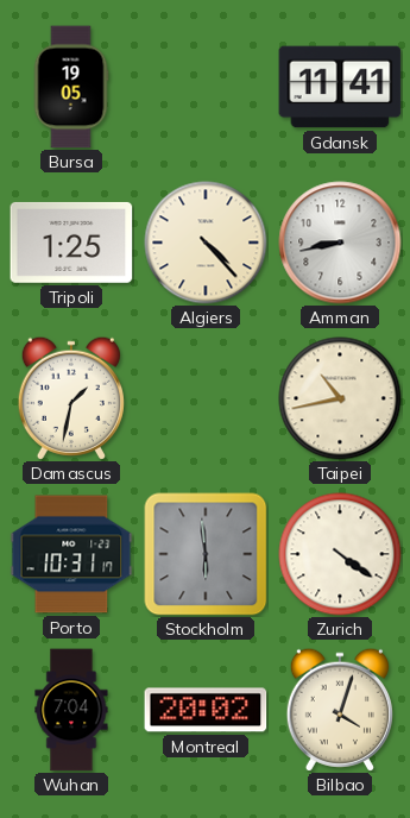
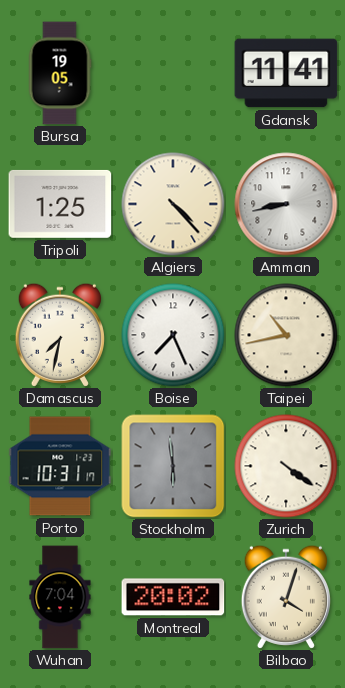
Damascus: 1:32 -> 7:32 (60, 335)
Boise: none -> 7:26 (173, 335)
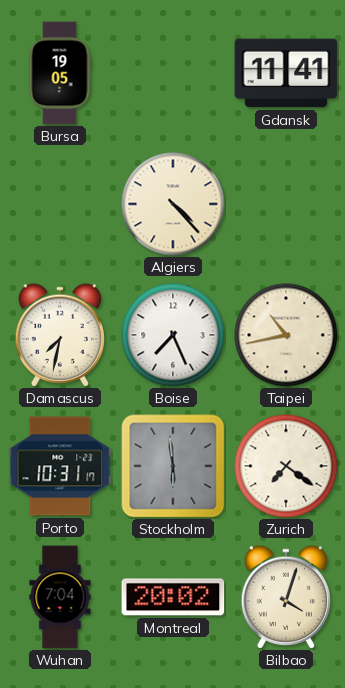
Tripoli: 1:25 -> none (60, 204)
Amman: 8:43 -> none (286, 204)
Zurich: 4:21 -> 7:21 (286, 466)
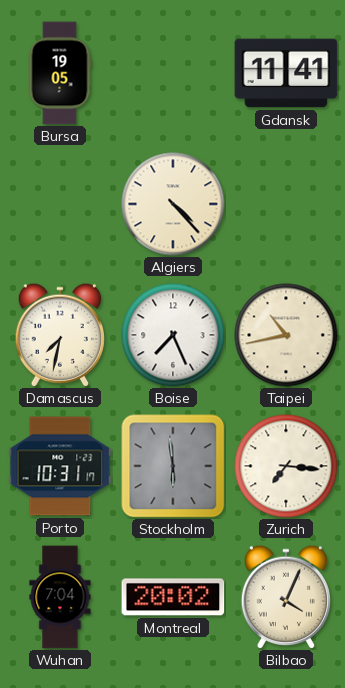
Zurich: 7:21 -> 7:16 (286, 466)
Bilbao: 4:03 -> 4:04 (286, 597)
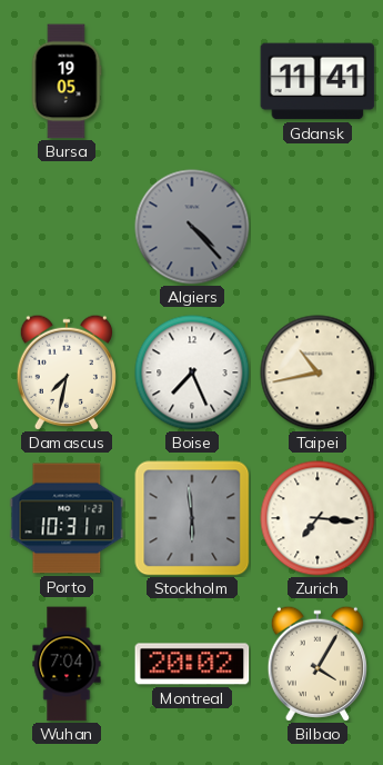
Algiers dial: cream -> grey (192, 227)
Bilbao: 4:04 -> 4:05 (318, 664)
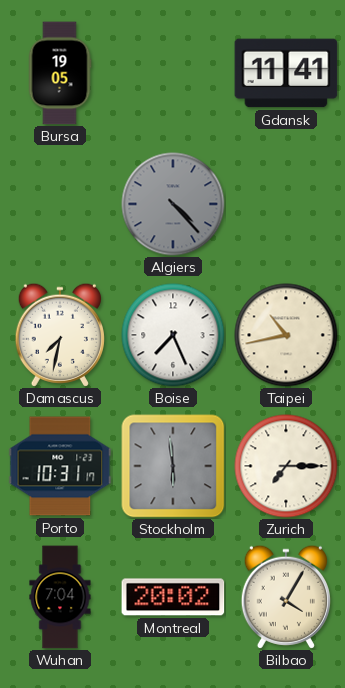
Zurich: 7:16 -> 7:15 (286, 466)
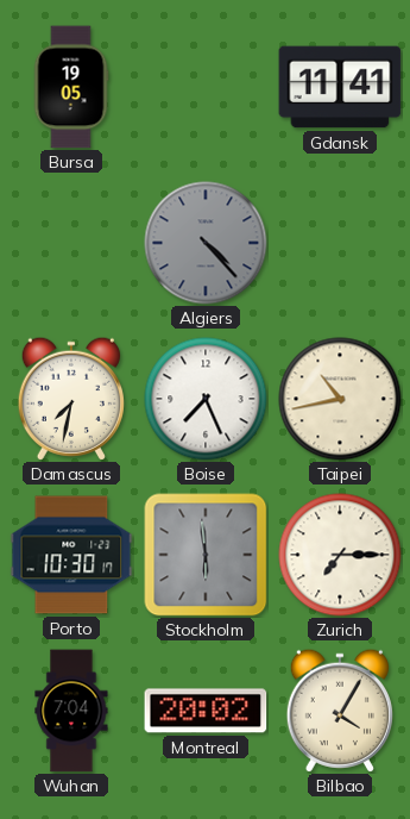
Porto: 10:31 -> 10:30 (71, 555)
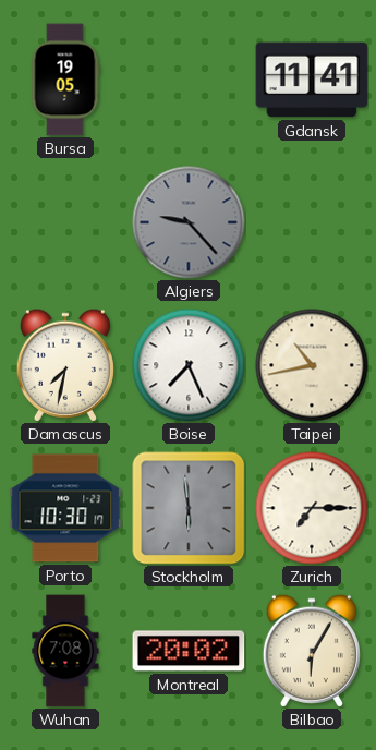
Algiers: 4:23 -> 9:23 (189, 222)
Wuhan: 7:04 -> 7:08 (65, 651)
Bilbao: 4:05 -> 6:05 (312, 651)
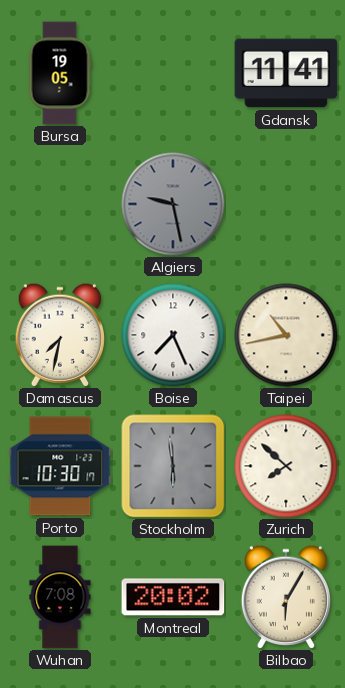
Algiers: 9:23 -> 9:28 (173, 204)
Zurich: 7:15 -> 7:52 (286, 466)
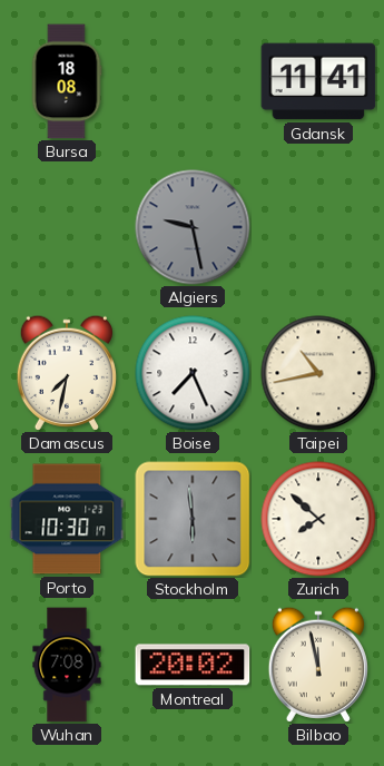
Bursa: 19:05 -> 18:08 (67, 81)
Bilbao: 6:05 -> 11:58 (318, 665)
